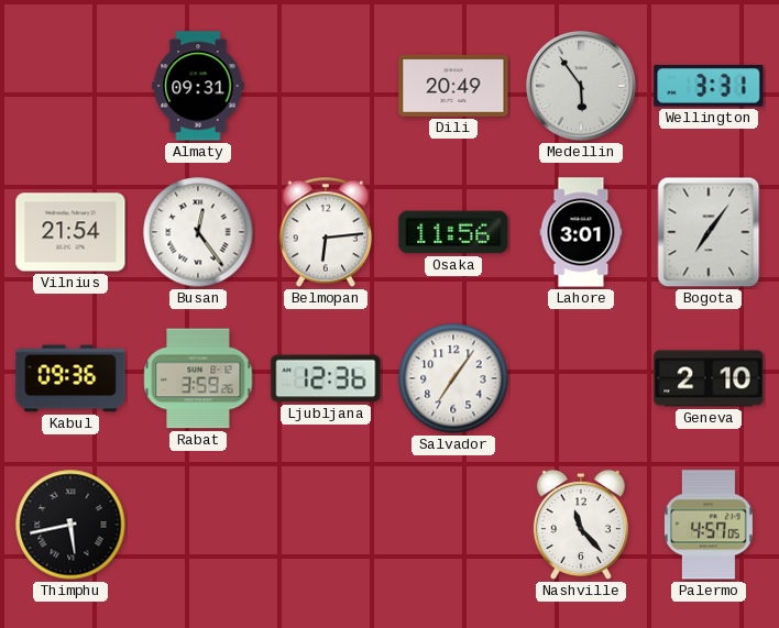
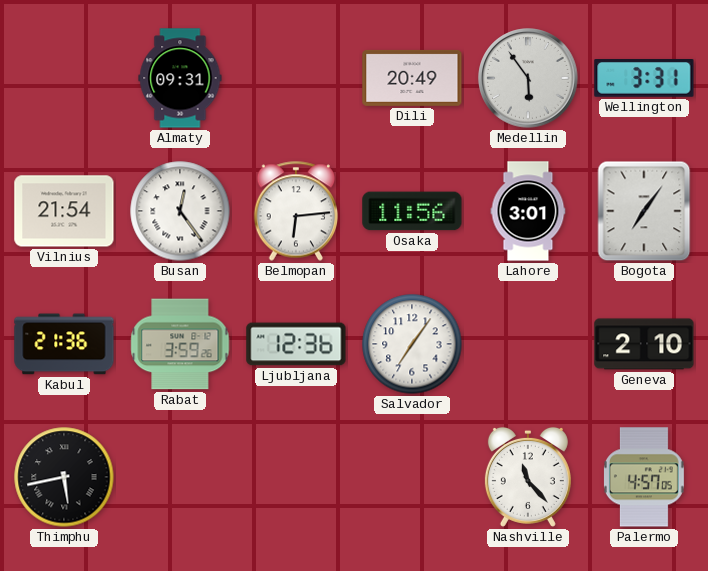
Kabul: 09:36 -> 21:36 (64, 344)
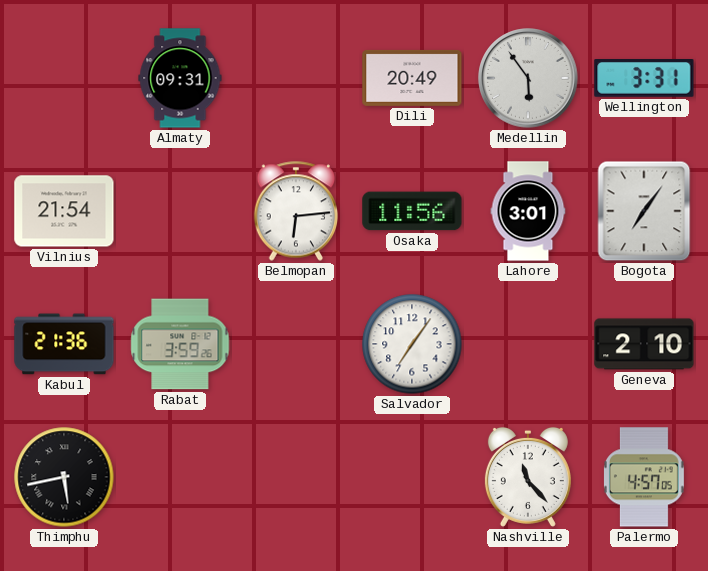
Busan: 12:24 -> none (180, 211)
Ljubljana: 12:36 -> none (296, 344)
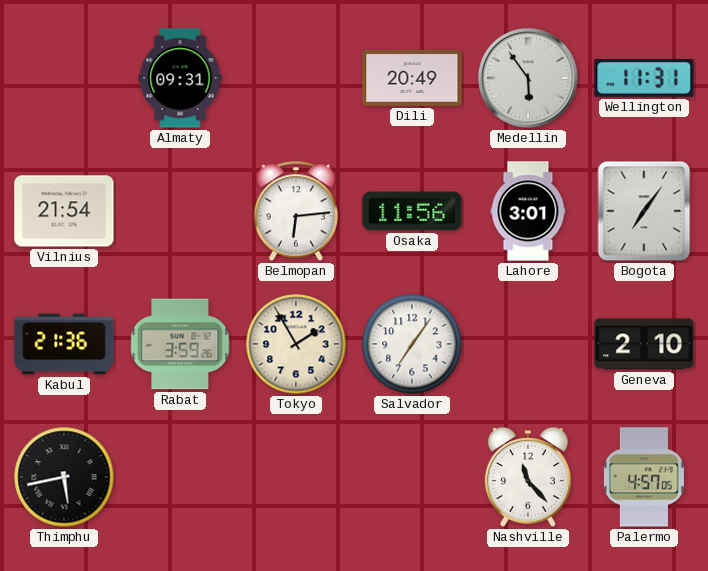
Wellington: 3:31 -> 11:31 (644, 79)
Tokyo: none -> 1:55 (296, 344)
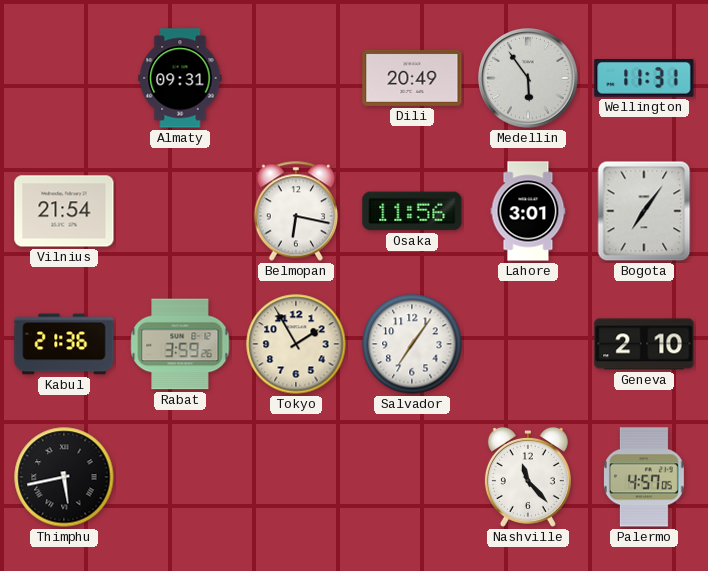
Belmopan: 6:14 -> 6:17 (296, 211)
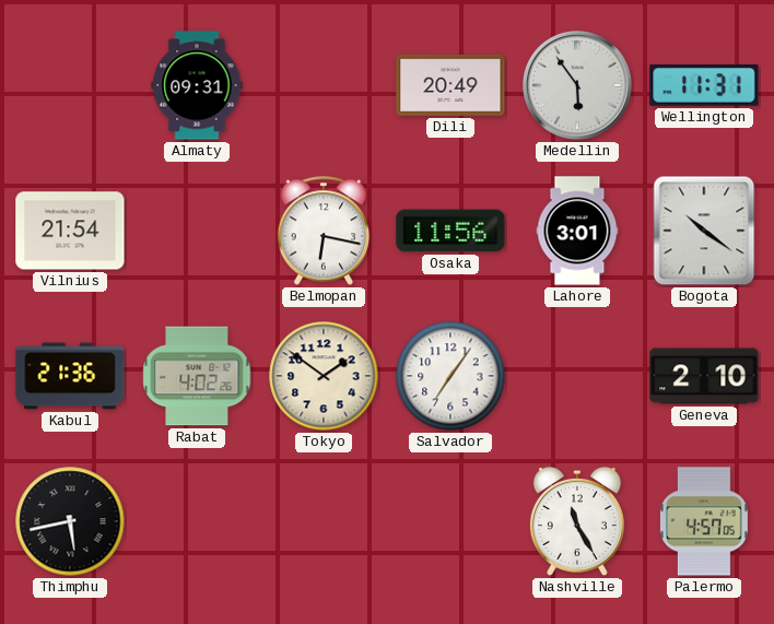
Bogota: 7:06 -> 10:21 (704, 231)
Rabat: 3:59 -> 4:02 (197, 376)
Tokyo: 1:55 -> 1:51 (324, 376)
Nashville: 11:23 -> 11:25 (577, 521)
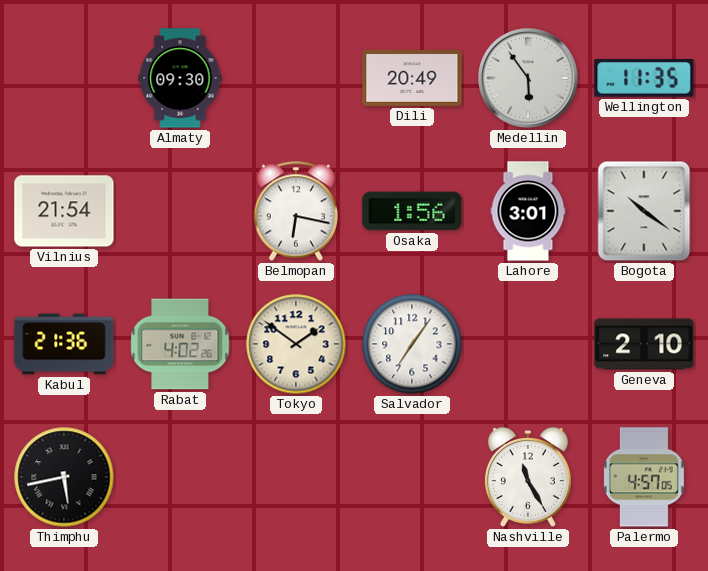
Almaty: 09:31 -> 09:30 (180, 78)
Wellington: 11:31 -> 11:35 (644, 79)
Osaka: 11:56 -> 1:56 (412, 211)
